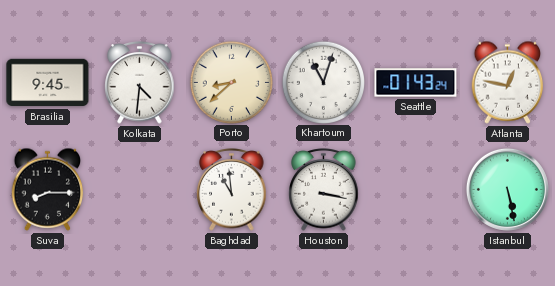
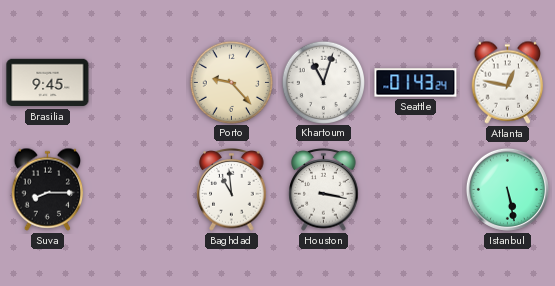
Kolkata: 4:31 -> none (140, 83)
Porto: 8:38 -> 9:23 (231, 82)
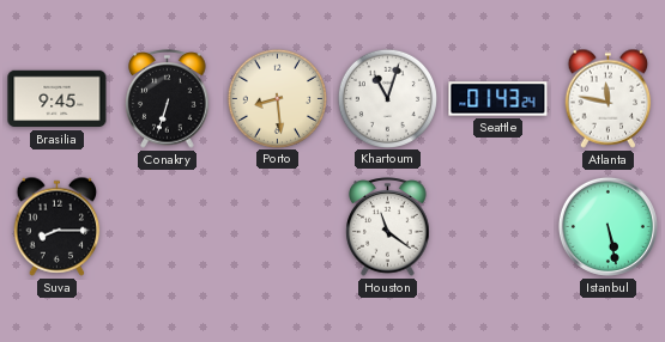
Conakry: none -> 6:33 (168, 99)
Porto: 9:23 -> 8:29 (277, 98)
Atlanta: 12:47 -> 11:47 (609, 98)
Baghdad: 10:59 -> none (232, 190)
Houston: 3:17 -> 11:21 (388, 227)
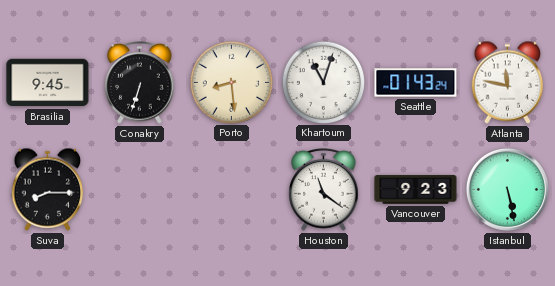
Vancouver: none -> 9:23 (416, 190)
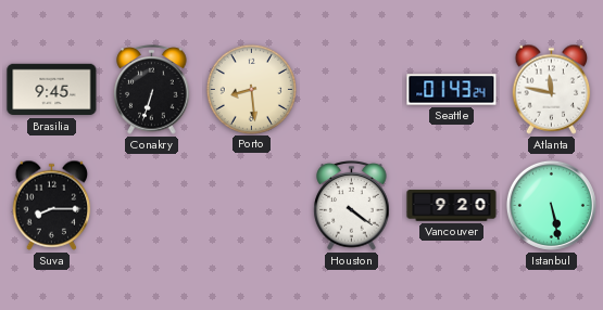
Khartoum: 11:03 -> none (323, 82)
Houston: 11:21 -> 4:21 (352, 206)
Vancouver: 9:23 -> 9:20 (452, 206)
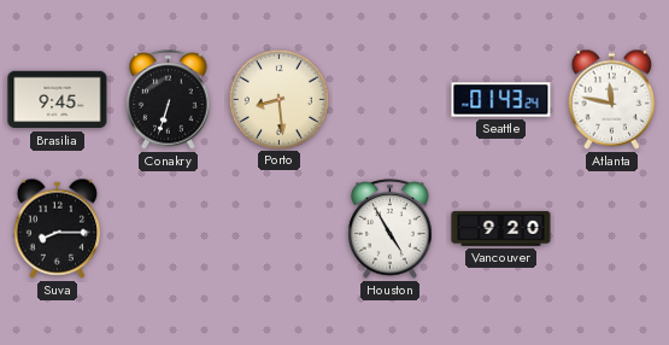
Houston: 4:21 -> 4:55 (391, 229)
Istanbul: 5:28 -> none (551, 205)
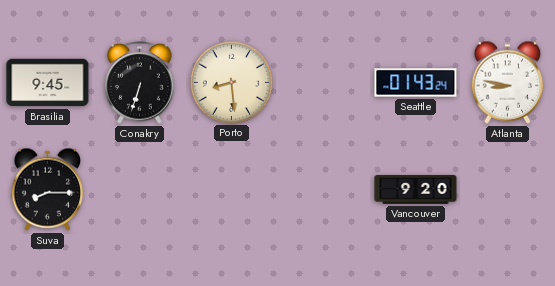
Atlanta: 11:47 -> 8:47 (508, 82)
Houston: 4:55 -> none (391, 229)
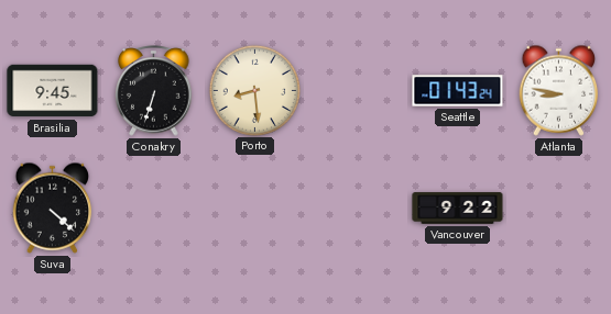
Suva: 8:15 -> 4:22 (53, 208)
Vancouver: 9:20 -> 9:22 (458, 209)
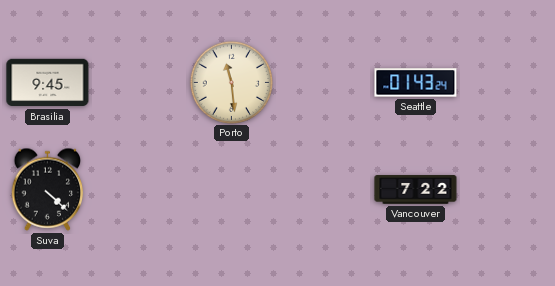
Conakry: 6:33 -> none (154, 91)
Porto: 8:29 -> 11:29 (231, 82)
Atlanta: 8:47 -> none (559, 90)
Vancouver: 9:22 -> 7:22 (416, 190)
